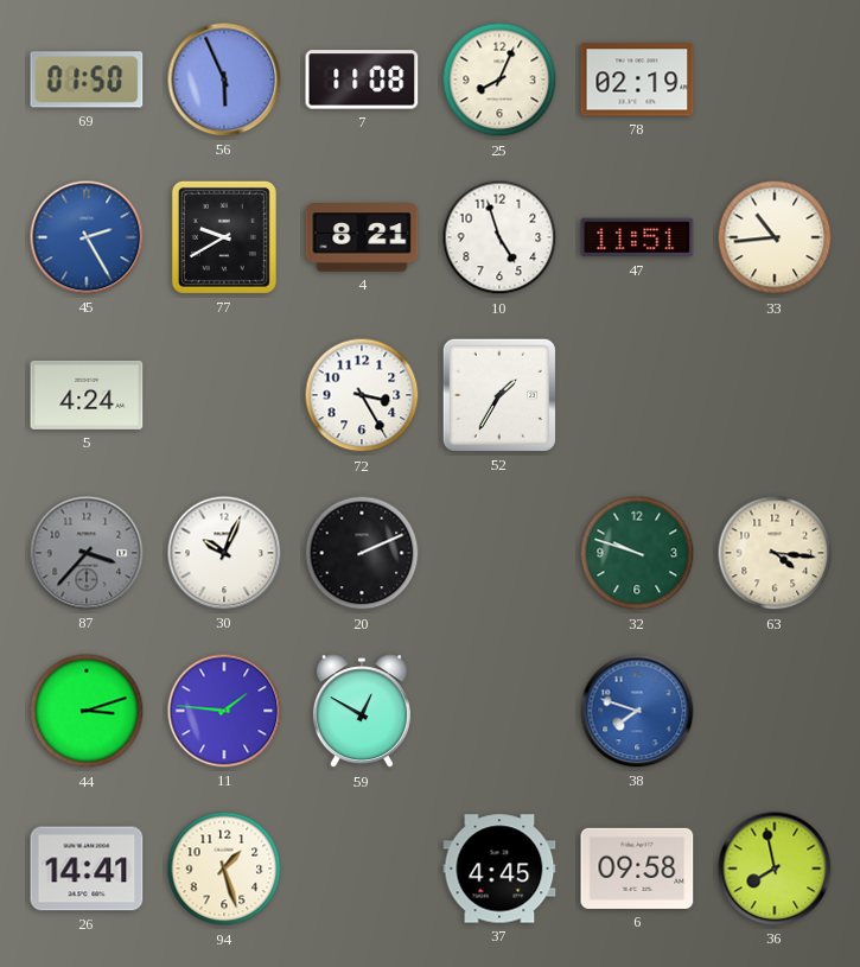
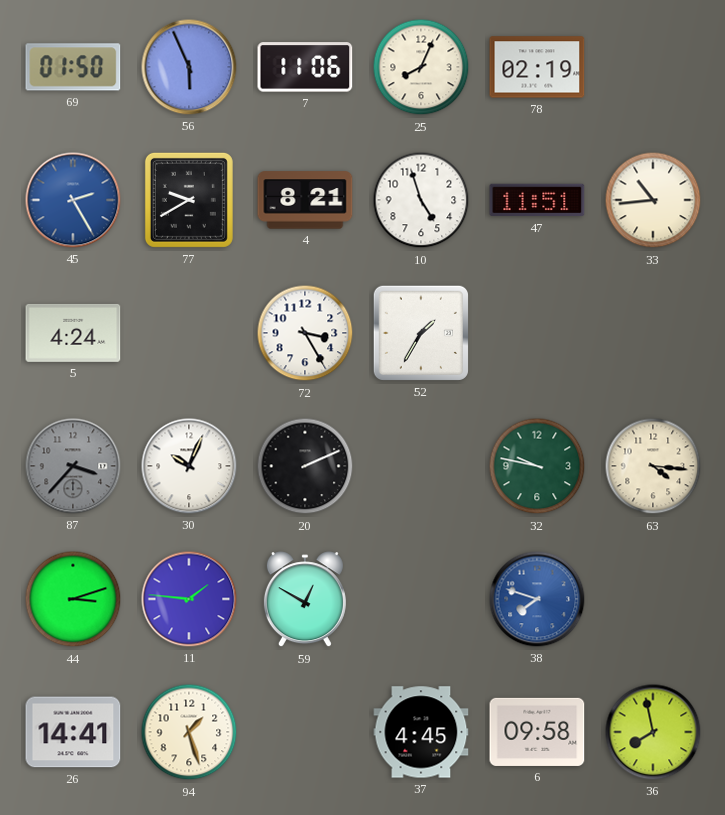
7: 11:08 -> 11:06 (305, 67)
32: 9:48 -> 9:47 (537, 466)
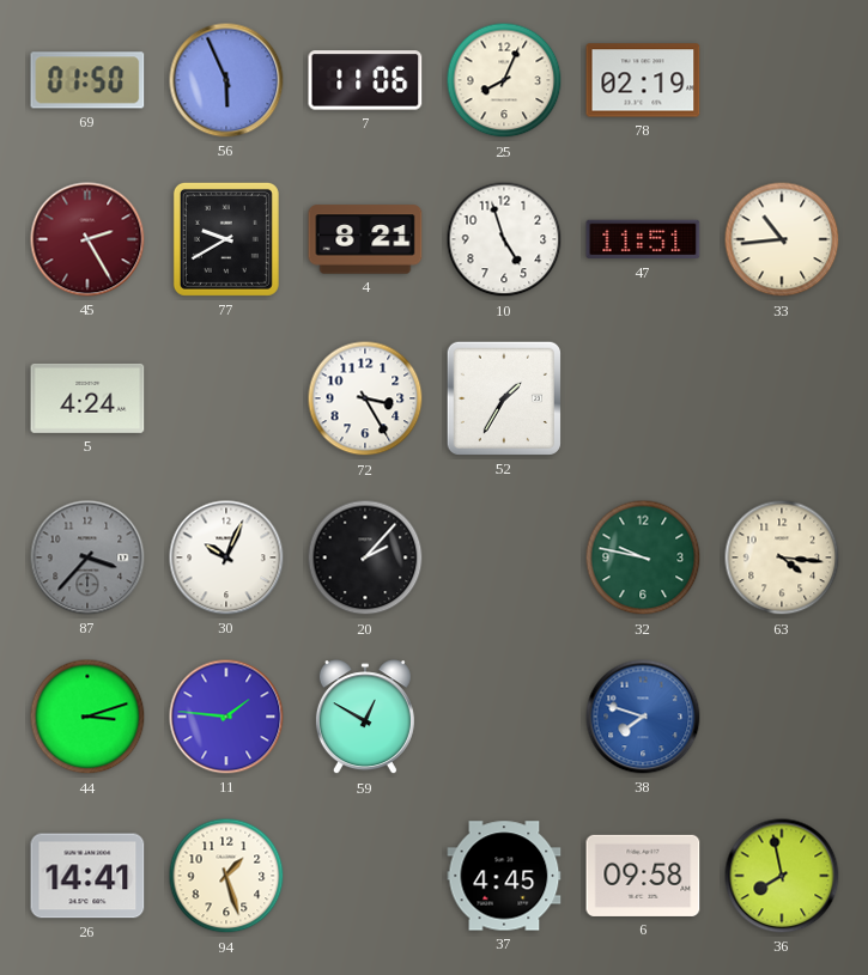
45 dial: blue -> burgundy (87, 239)
20: 2:11 -> 2:07 (365, 557)
